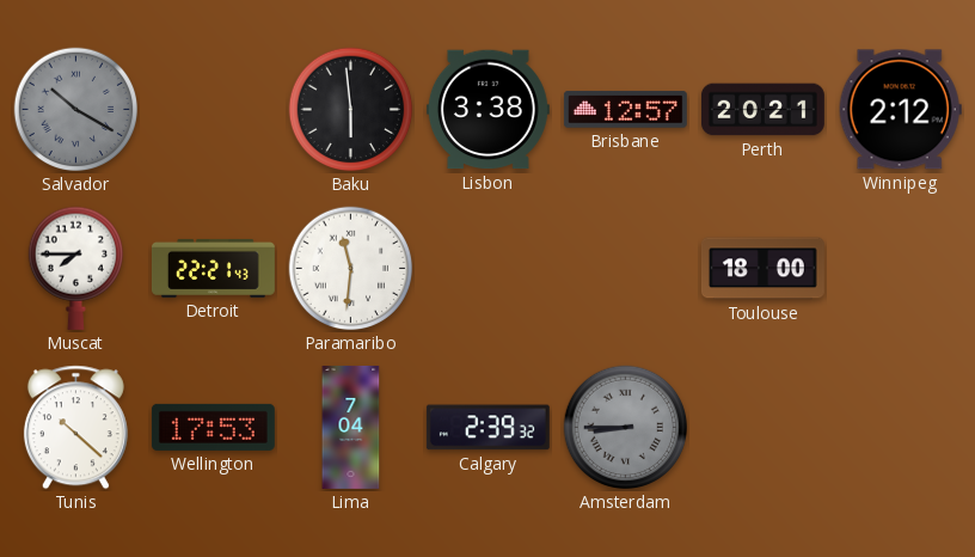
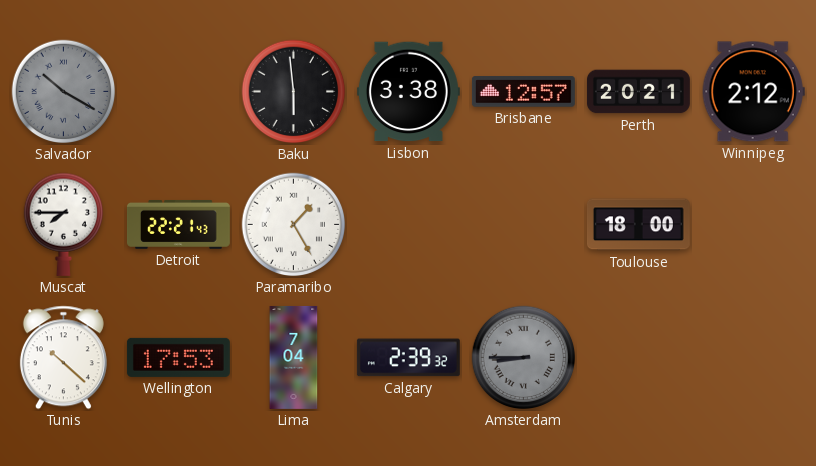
Paramaribo: 11:31 -> 1:25 (294, 225)
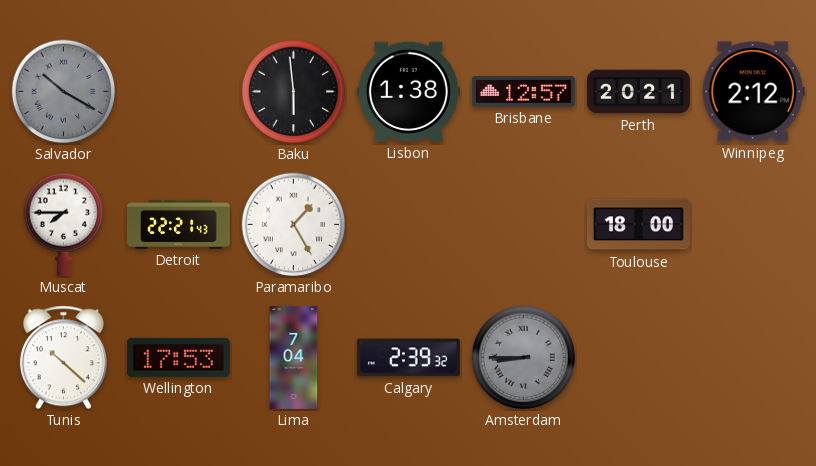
Lisbon: 3:38 -> 1:38 (408, 92)
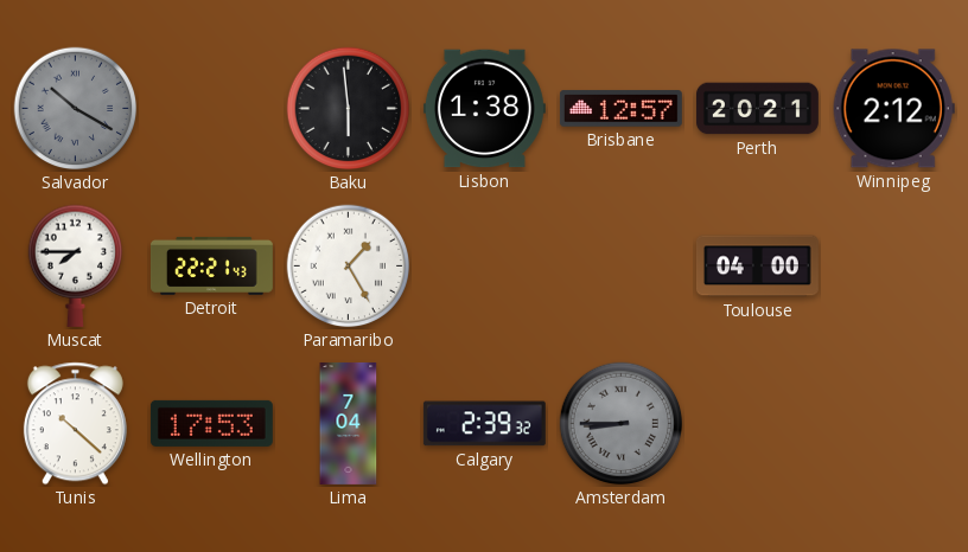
Toulouse: 18:00 -> 04:00 (757, 267)
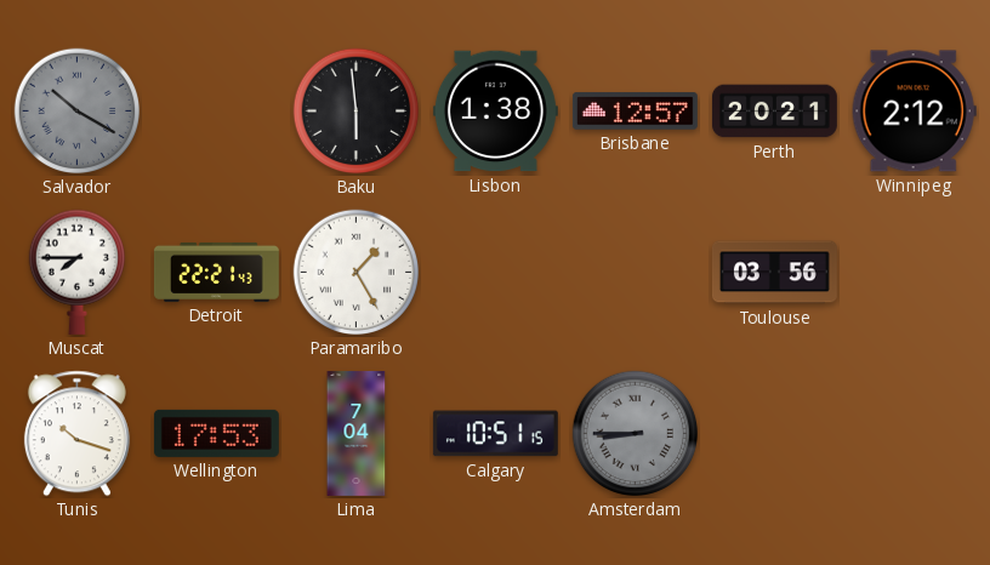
Toulouse: 04:00 -> 03:56 (774, 273)
Tunis: 10:22 -> 10:18 (76, 434)
Calgary: 2:39 -> 10:51 (495, 434)
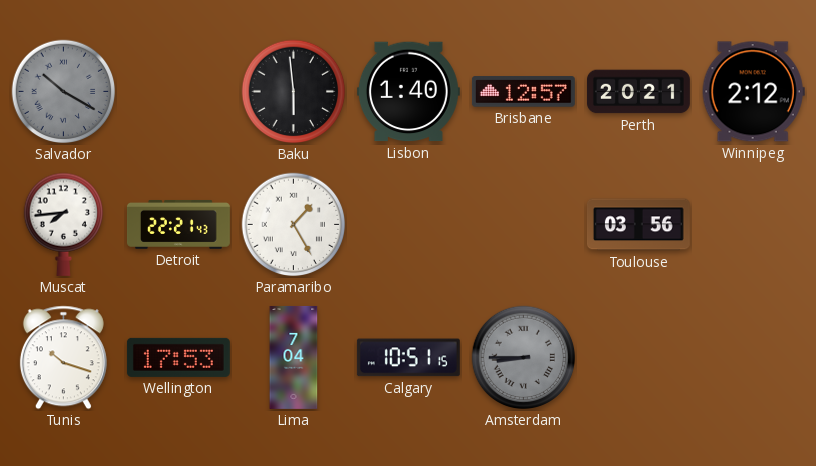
Lisbon: 1:38 -> 1:40 (408, 92)
Muscat: 7:45 -> 7:44 (63, 224)
